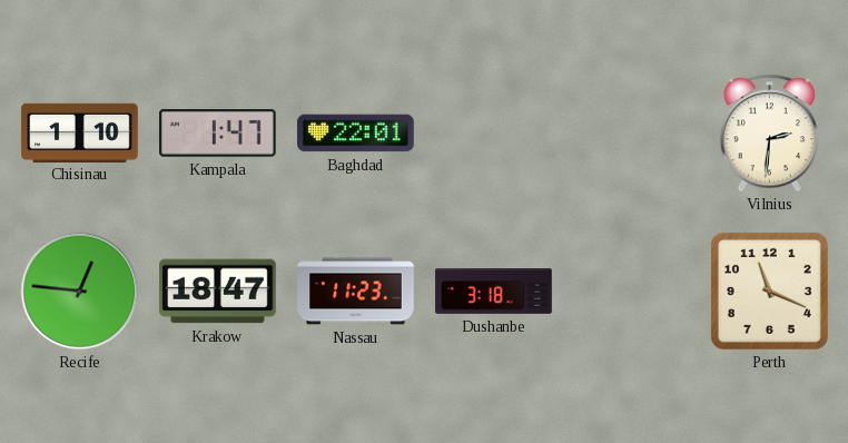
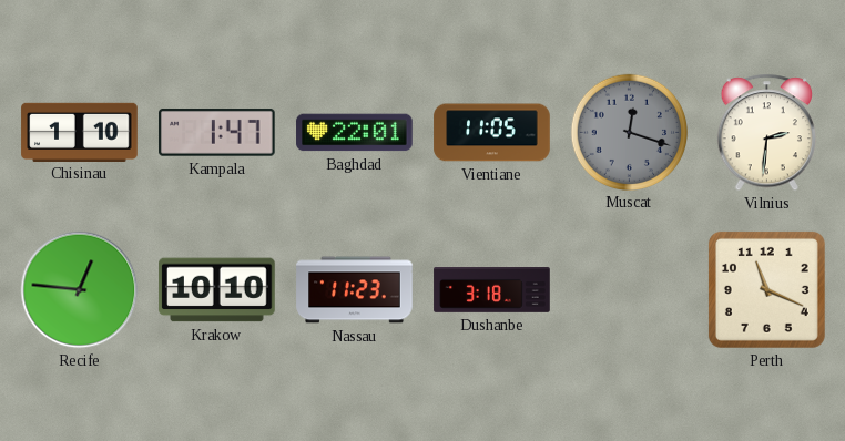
Vientiane: none -> 11:05 (492, 133)
Muscat: none -> 12:18 (629, 132)
Krakow: 18:47 -> 10:10 (217, 290)
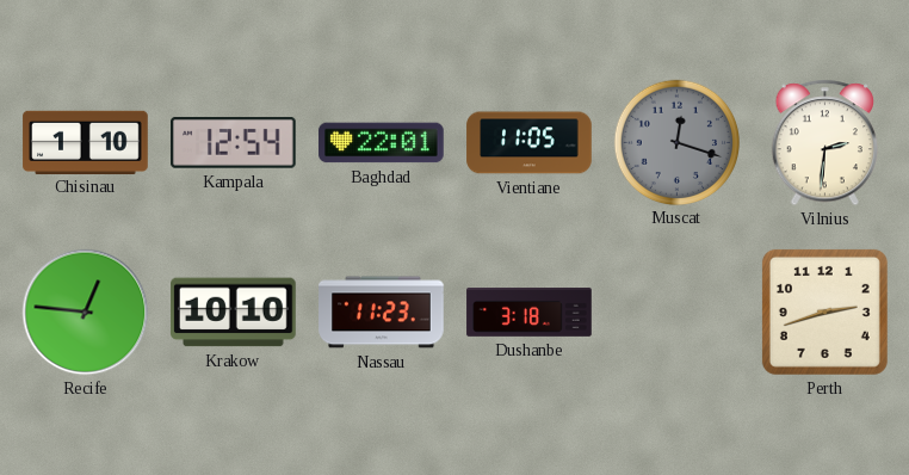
Kampala: 1:47 -> 12:54 (234, 143)
Perth: 11:19 -> 2:42 (824, 311)
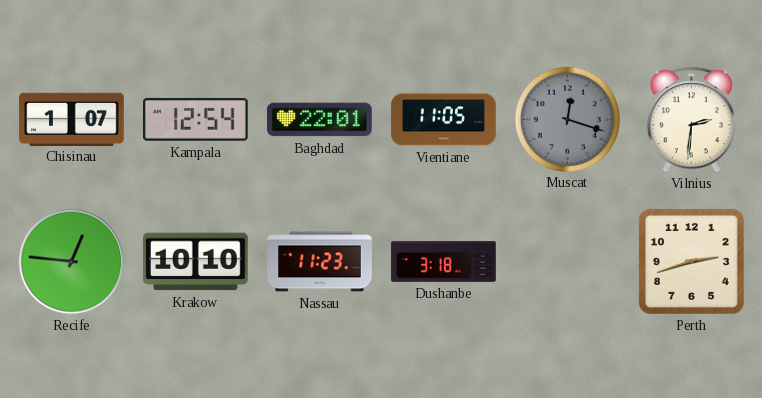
Chisinau: 1:10 -> 1:07 (72, 119)
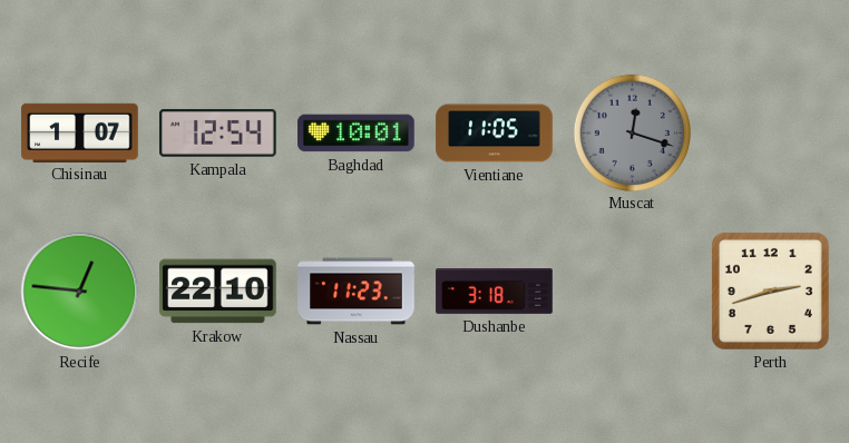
Baghdad: 22:01 -> 10:01 (357, 134)
Vilnius: 2:31 -> none (691, 120)
Krakow: 10:10 -> 22:10 (218, 292)
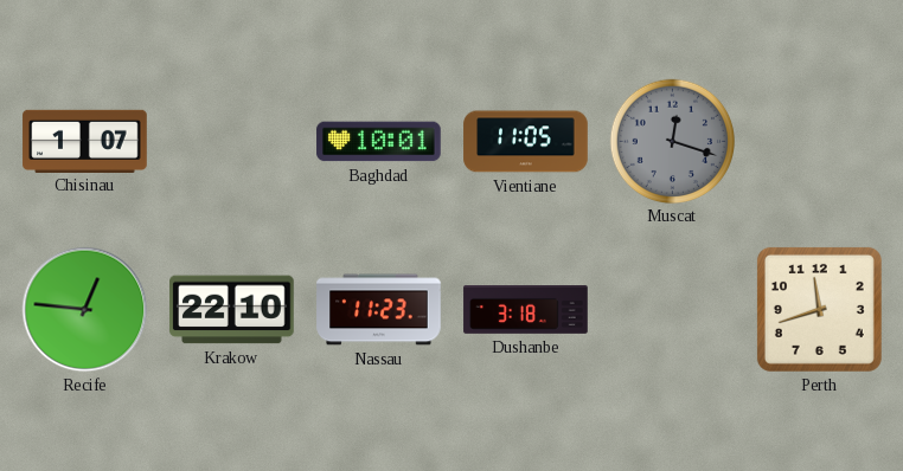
Kampala: 12:54 -> none (218, 134)
Perth: 2:42 -> 11:42 (819, 309)
